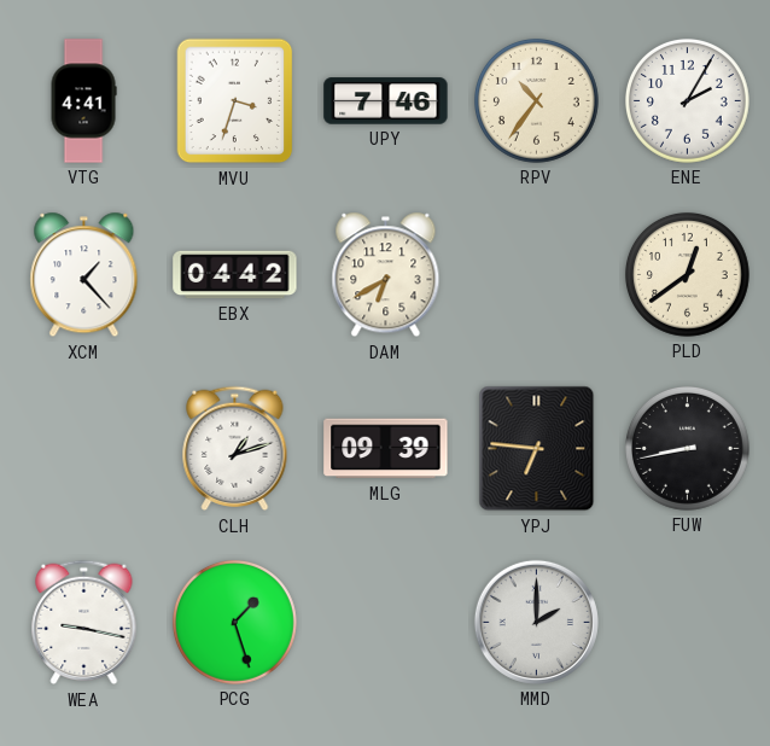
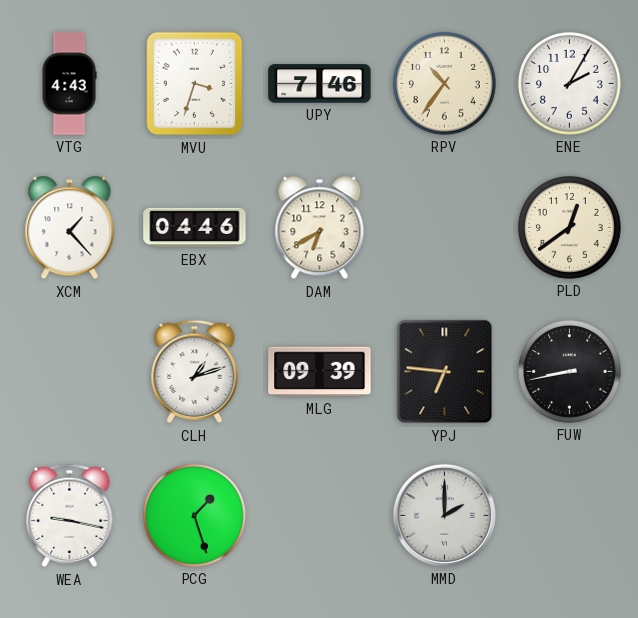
VTG: 4:41 -> 4:43 (69, 84)
EBX: 04:42 -> 04:46 (195, 228)
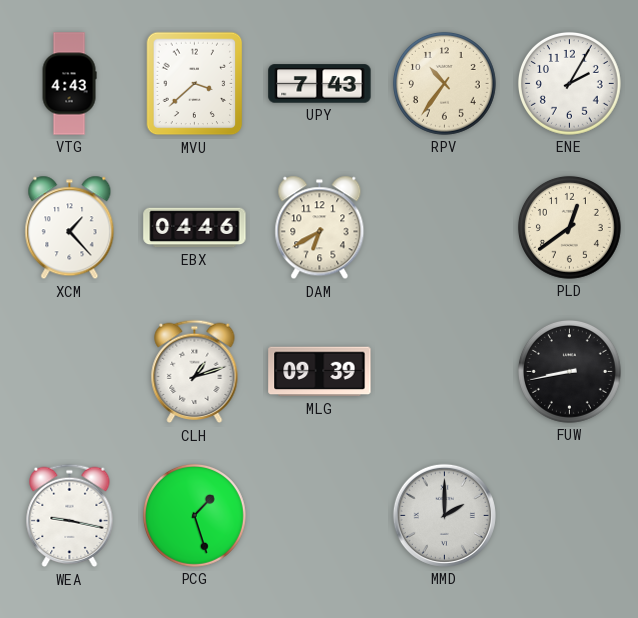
MVU: 3:33 -> 3:38 (195, 84)
UPY: 7:46 -> 7:43 (320, 84)
YPJ: 6:46 -> none (445, 372)
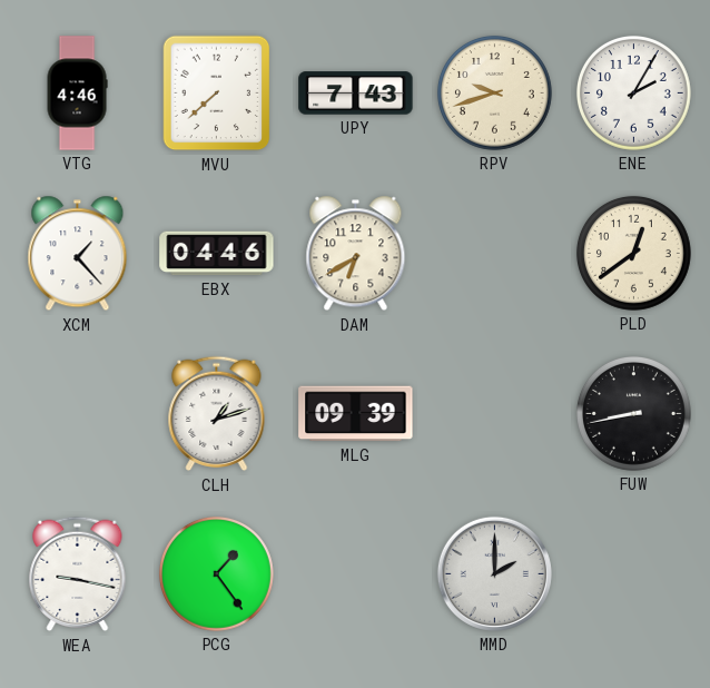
VTG: 4:43 -> 4:46 (77, 94)
MVU: 3:38 -> 7:38 (217, 94)
RPV: 10:36 -> 9:42 (494, 92)
PCG: 1:27 -> 1:24 (216, 573)
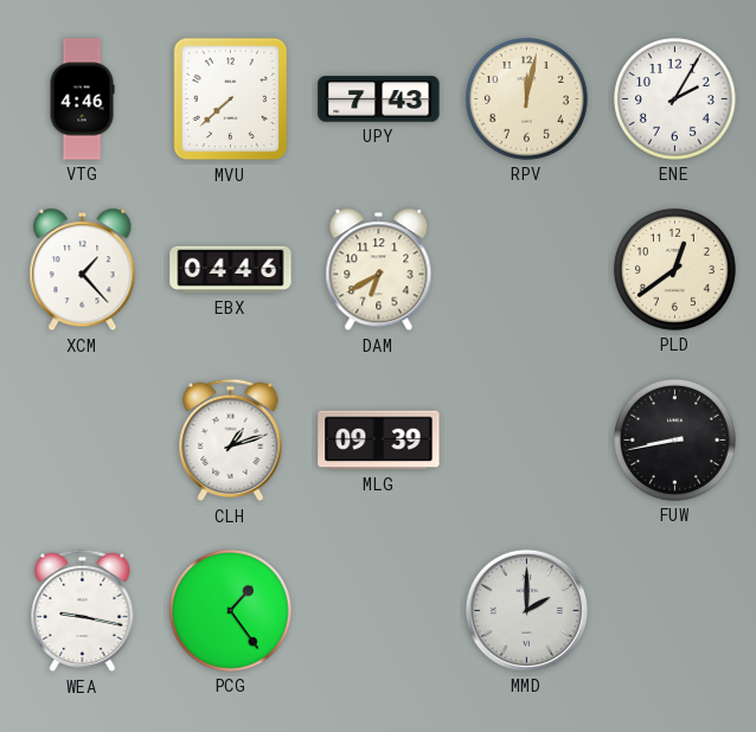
RPV: 9:42 -> 12:02 (526, 98)
